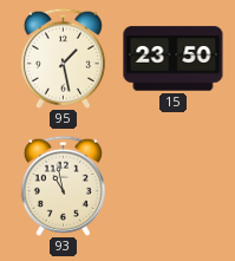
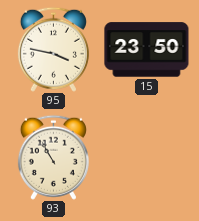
95: 1:28 -> 3:47 (53, 49)
93: 10:58 -> 10:55 (53, 157)
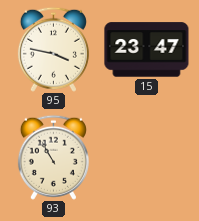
15: 23:50 -> 23:47 (147, 50)
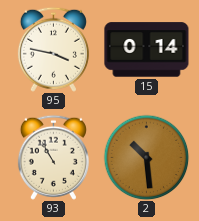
15: 23:47 -> 0:14 (147, 50)
2: none -> 10:29 (146, 157)
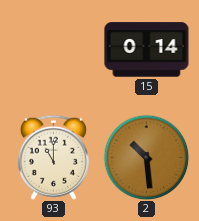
95: 3:47 -> none (53, 49)
93: 10:55 -> 11:00 (53, 157)
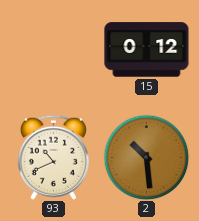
15: 0:14 -> 0:12 (147, 50)
93: 11:00 -> 10:41 (53, 157)
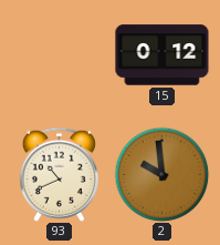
2: 10:29 -> 9:59 (161, 174)
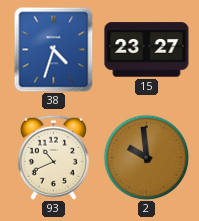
38: none -> 4:33 (54, 49)
15: 0:12 -> 23:27 (147, 50)
